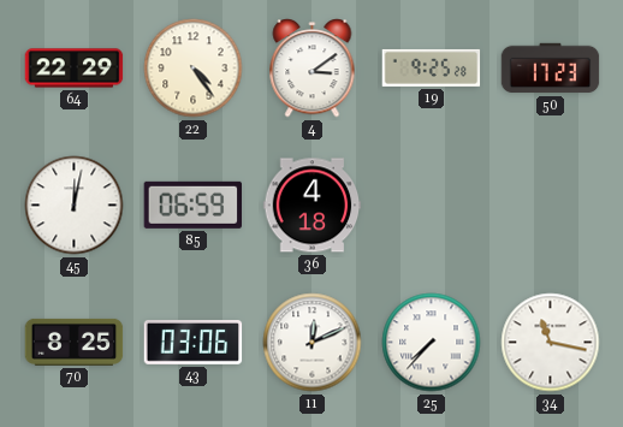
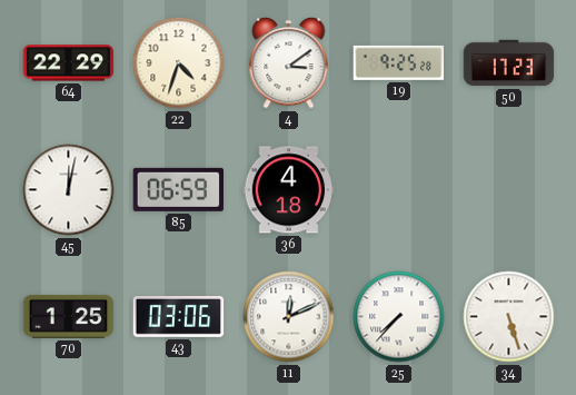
22: 4:24 -> 4:33 (179, 63)
70: 8:25 -> 1:25 (69, 316)
34: 11:17 -> 5:27 (509, 317)
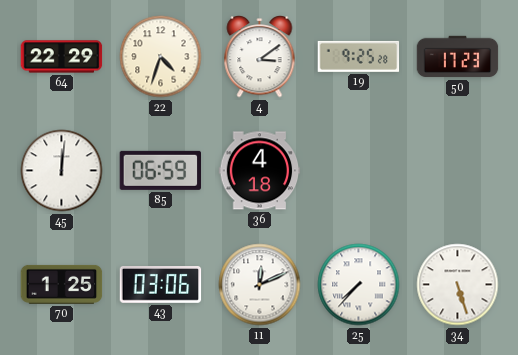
45: 12:02 -> 12:01 (62, 171)
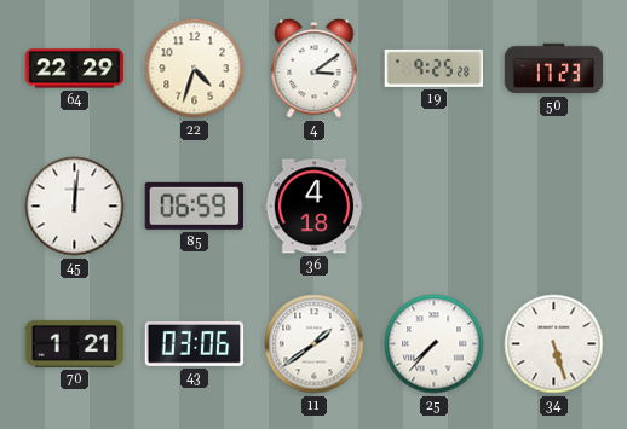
70: 1:25 -> 1:21 (75, 343)
11: 12:11 -> 1:39 (315, 344)
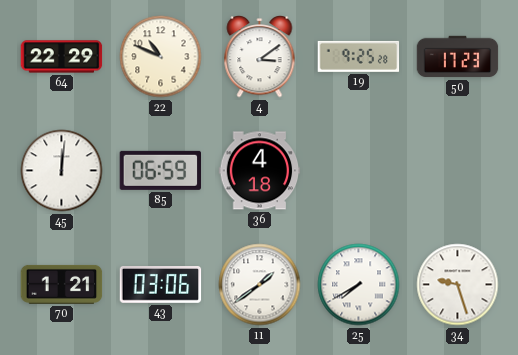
22: 4:33 -> 10:49 (161, 57)
25: 7:37 -> 7:40 (359, 285)
34: 5:27 -> 9:27 (458, 285)
